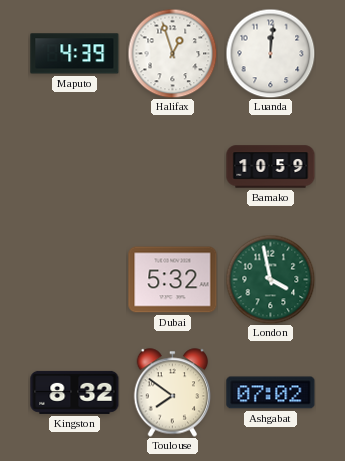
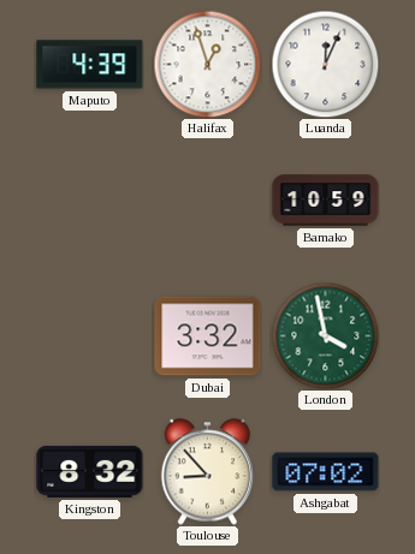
Luanda: 12:01 -> 12:04 (325, 64)
Dubai: 5:32 -> 3:32 (208, 336)
Toulouse: 7:51 -> 8:53 (208, 472)
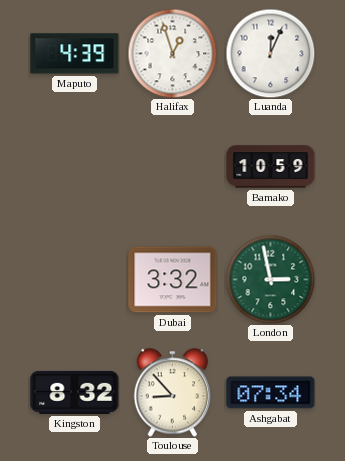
London: 3:58 -> 2:58 (270, 279)
Ashgabat: 07:02 -> 07:34 (271, 393)
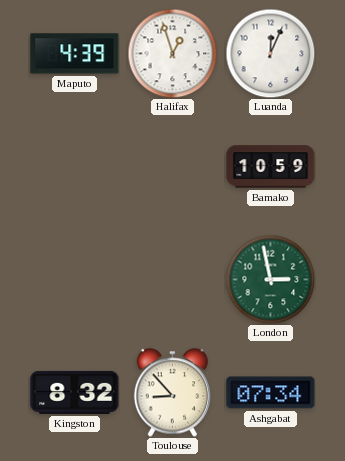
Dubai: 3:32 -> none (173, 280)
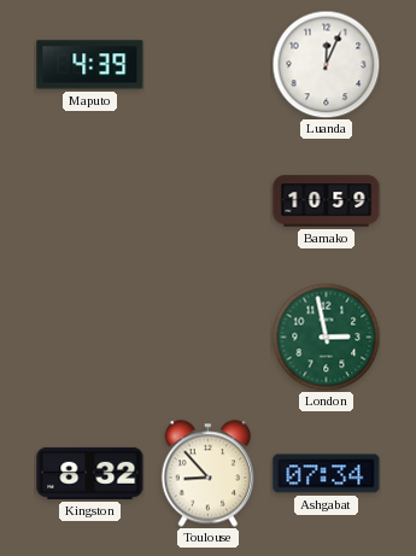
Halifax: 12:57 -> none (172, 53)
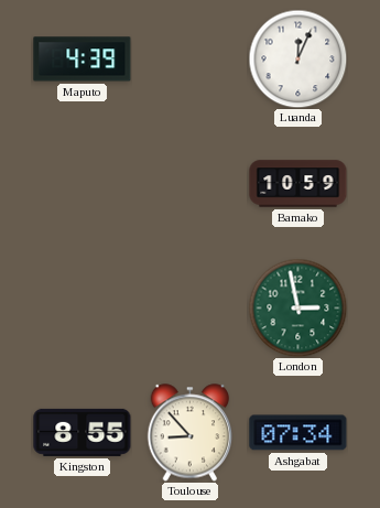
Kingston: 8:32 -> 8:55 (83, 432)
